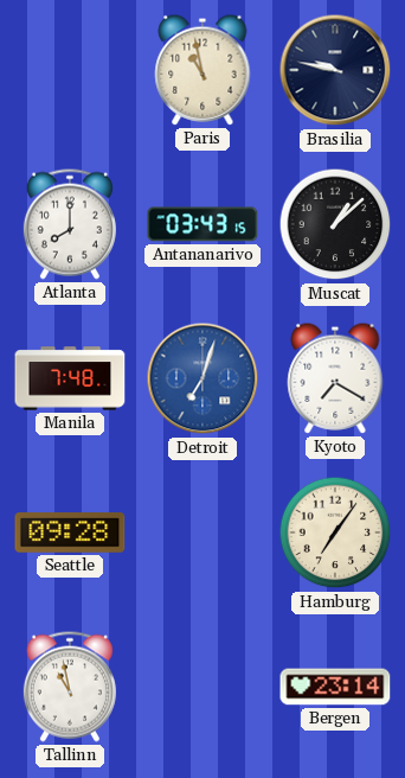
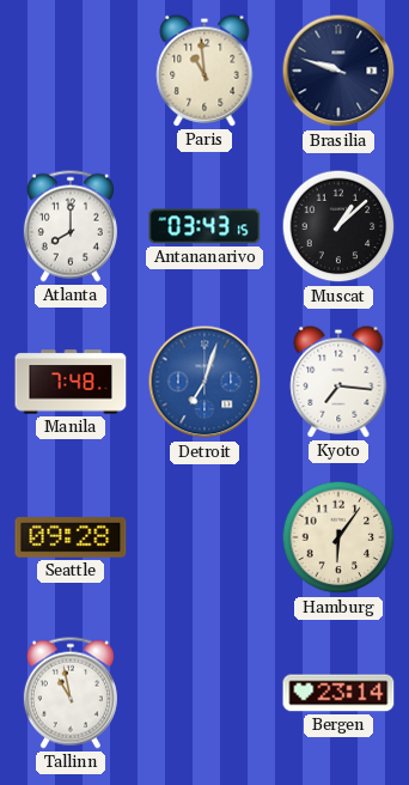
Paris: 10:58 -> 10:59 (204, 71)
Brasilia: 9:47 -> 9:48 (338, 71)
Kyoto: 7:20 -> 7:16 (338, 382)
Hamburg: 7:06 -> 6:06 (338, 537)
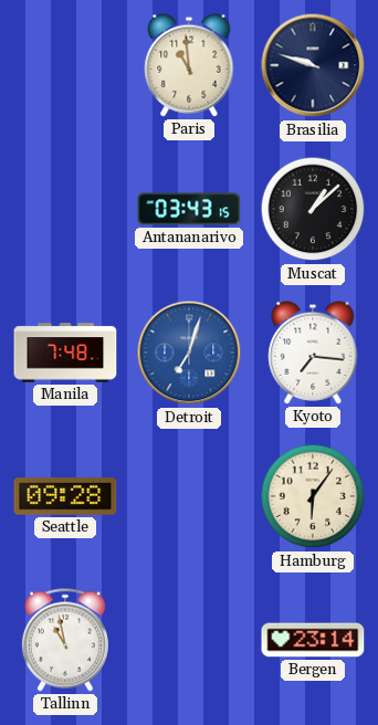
Atlanta: 8:00 -> none (71, 226)
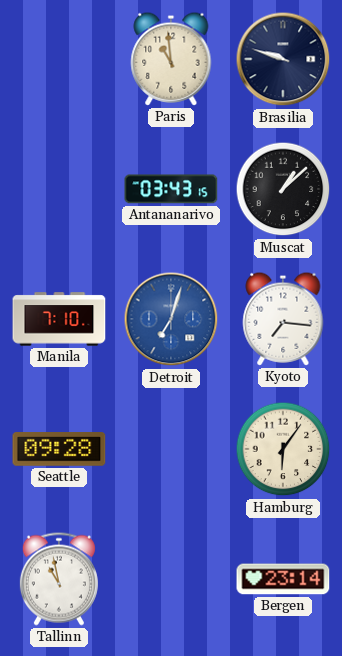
Manila: 7:48 -> 7:10 (59, 319)
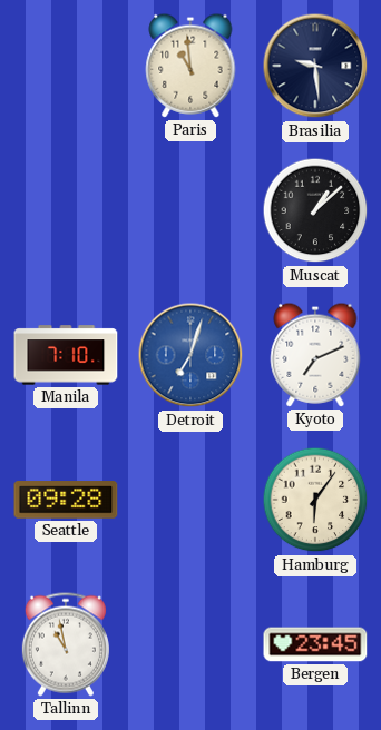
Brasilia: 9:48 -> 9:29 (315, 66)
Antananarivo: 03:43 -> none (171, 189)
Kyoto: 7:16 -> 7:11 (315, 355)
Bergen: 23:14 -> 23:45 (315, 644)
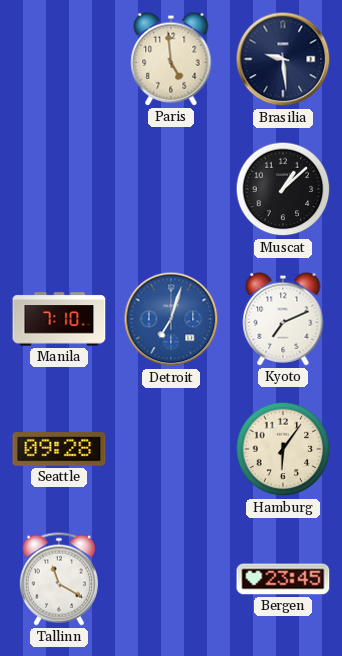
Paris: 10:59 -> 4:59 (171, 59)
Tallinn: 10:58 -> 11:20 (59, 579)
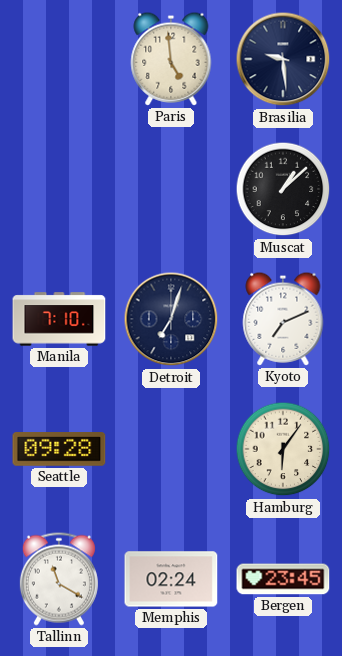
Detroit dial: blue -> navy (171, 319)
Memphis: none -> 02:24 (171, 579)
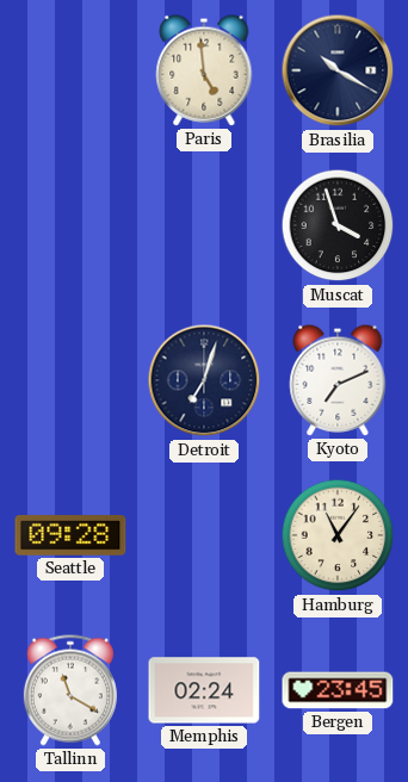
Brasilia: 9:29 -> 10:20 (338, 70)
Muscat: 1:08 -> 3:57 (338, 225)
Manila: 7:10 -> none (59, 319)
Hamburg: 6:06 -> 11:06 (338, 535)
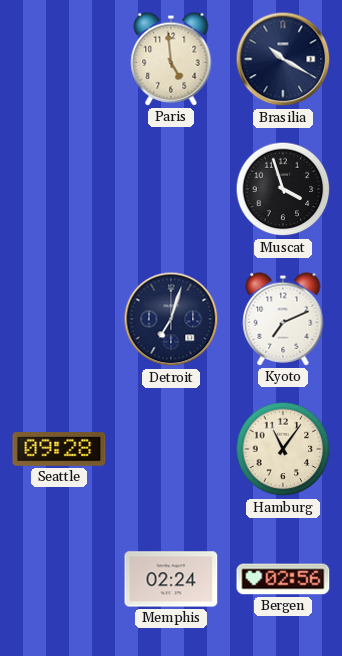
Tallinn: 11:20 -> none (70, 690)
Bergen: 23:45 -> 02:56 (283, 579)
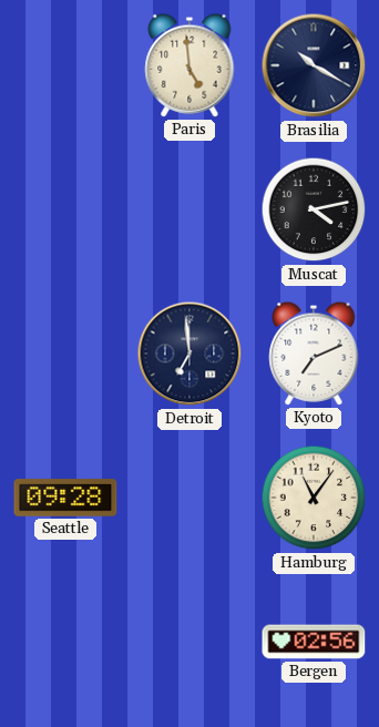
Muscat: 3:57 -> 4:13 (314, 209)
Detroit: 7:03 -> 6:59 (189, 354)
Memphis: 02:24 -> none (171, 579)
